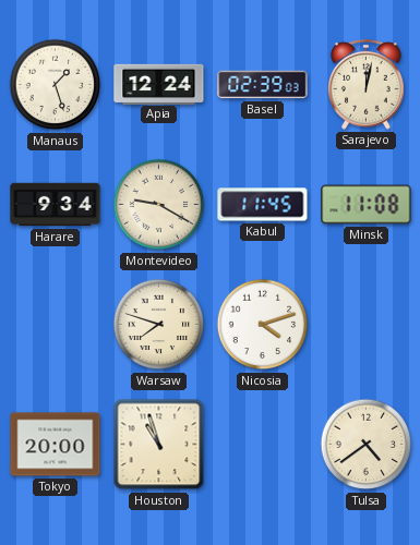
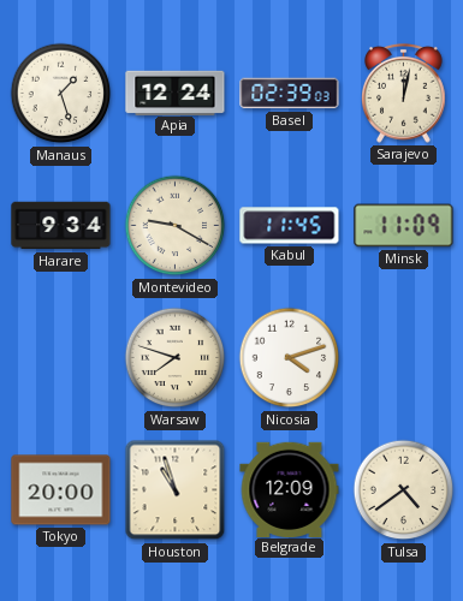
Minsk: 11:08 -> 11:09 (404, 226)
Belgrade: none -> 12:09 (290, 489)
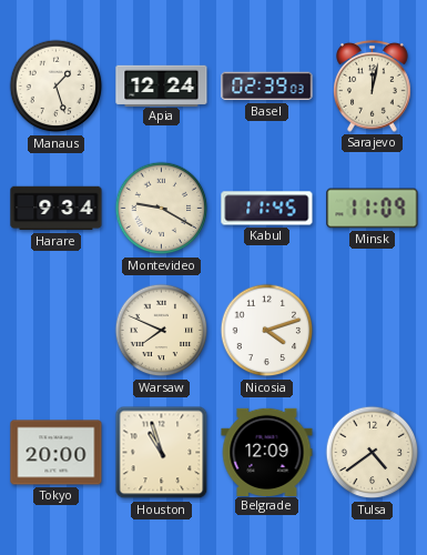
Warsaw: 7:48 -> 7:49 (162, 331)
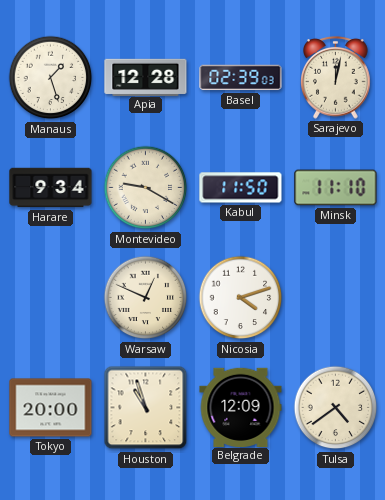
Apia: 12:24 -> 12:28 (146, 77)
Kabul: 11:45 -> 11:50 (241, 188)
Minsk: 11:09 -> 11:10 (336, 188)
Warsaw: 7:49 -> 12:49 (146, 298)
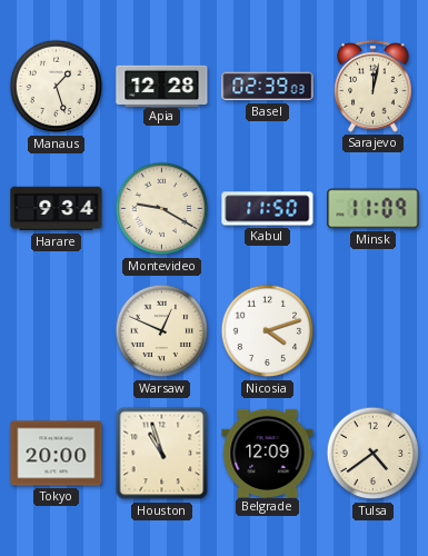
Minsk: 11:10 -> 11:09 (374, 209)
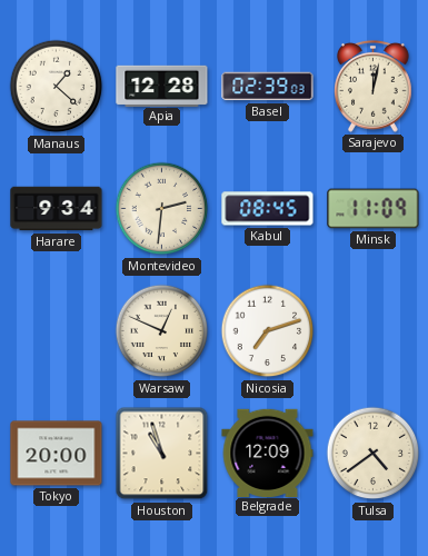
Manaus: 1:27 -> 1:22 (57, 87)
Montevideo: 9:20 -> 2:31 (162, 209)
Kabul: 11:50 -> 08:45 (268, 209)
Nicosia: 4:12 -> 7:12 (268, 331)
